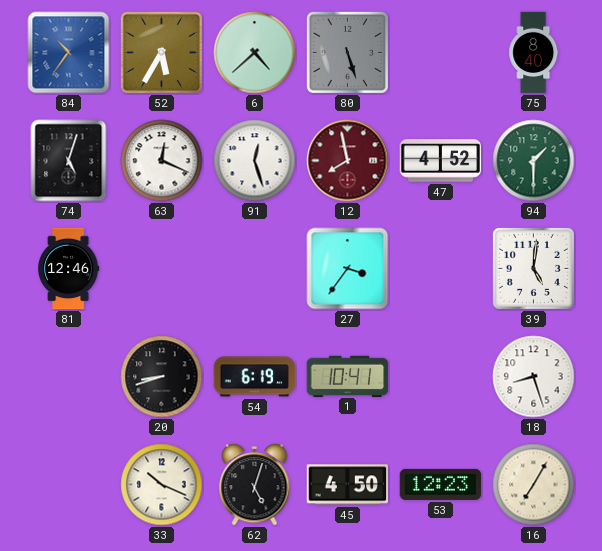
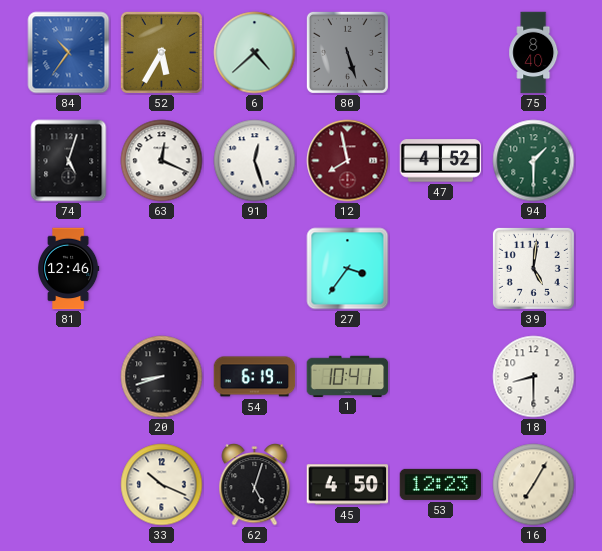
18: 8:27 -> 8:30 (534, 377)
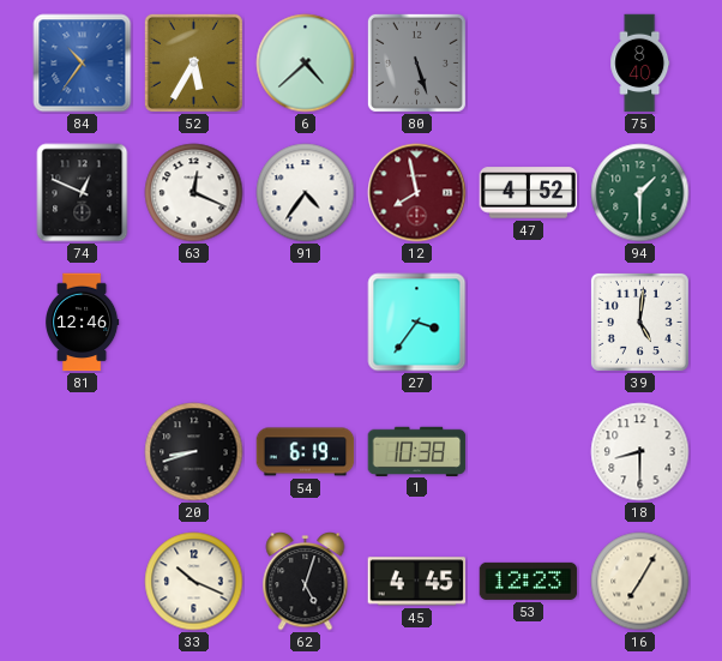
74: 5:03 -> 12:49 (83, 193)
91: 12:27 -> 4:36 (306, 193)
1: 10:41 -> 10:38 (417, 451)
45: 4:50 -> 4:45 (417, 582)
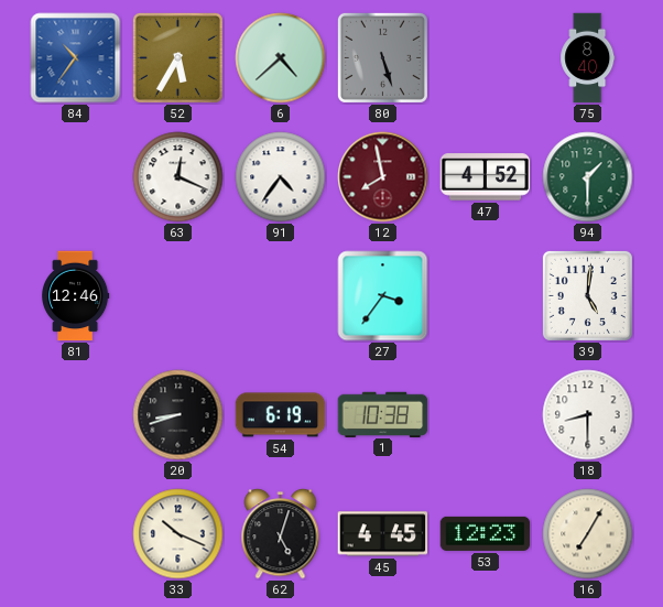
74: 12:49 -> none (83, 193)
